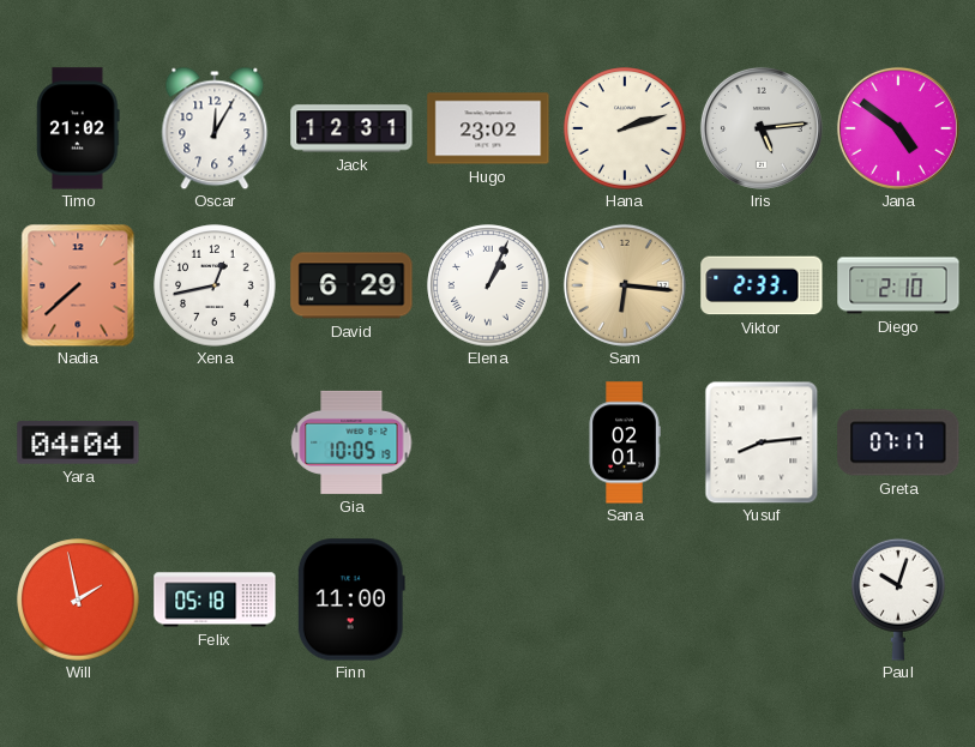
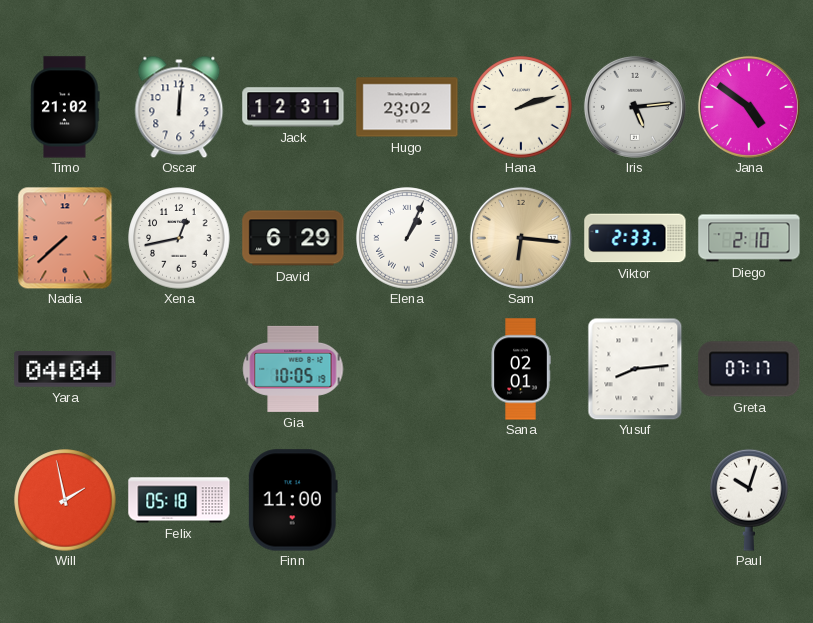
Oscar: 12:05 -> 12:01 (179, 107)
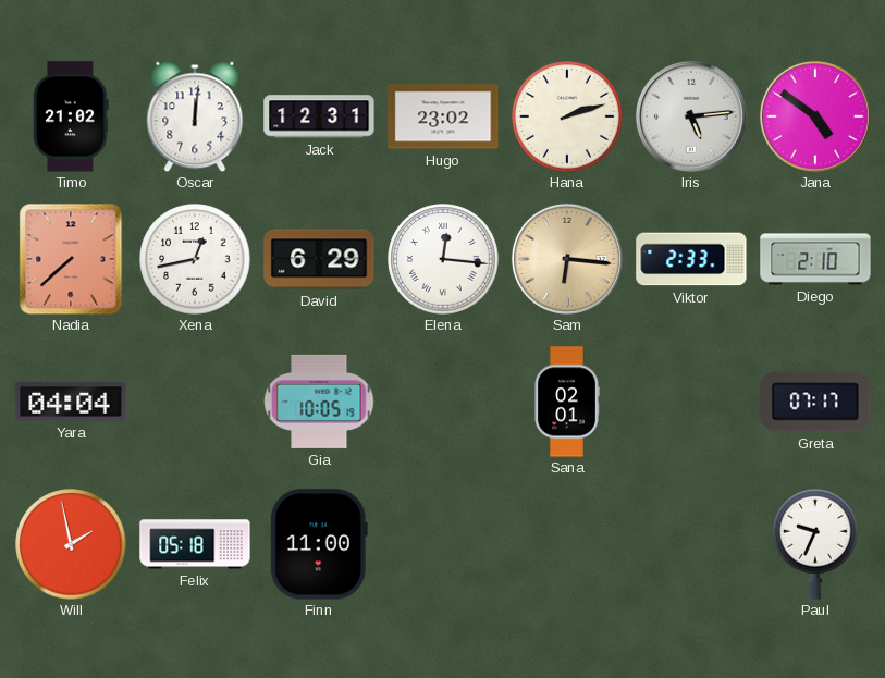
Elena: 1:04 -> 12:16 (443, 259)
Yusuf: 8:14 -> none (635, 369)
Paul: 10:03 -> 9:34 (815, 544)
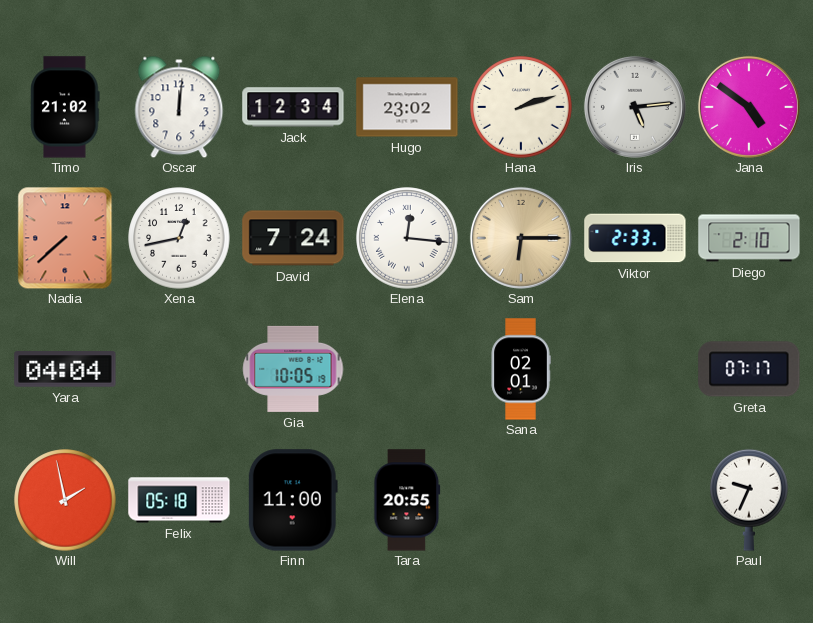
Jack: 12:31 -> 12:34 (293, 107)
David: 6:29 -> 7:24 (293, 238)
Sam: 6:16 -> 6:15 (521, 238)
Tara: none -> 20:55 (407, 500)
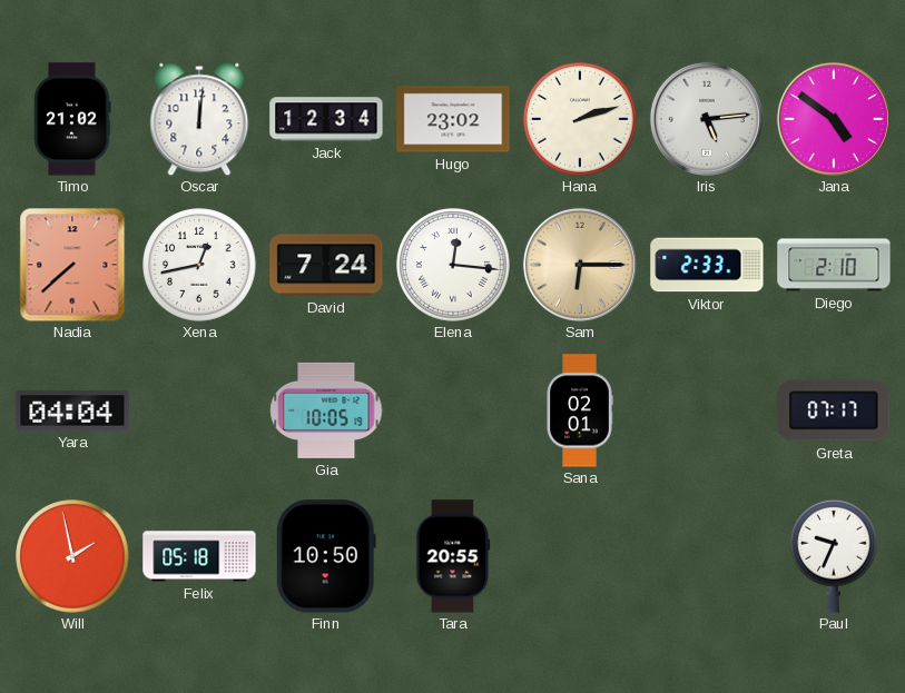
Finn: 11:00 -> 10:50 (326, 556)
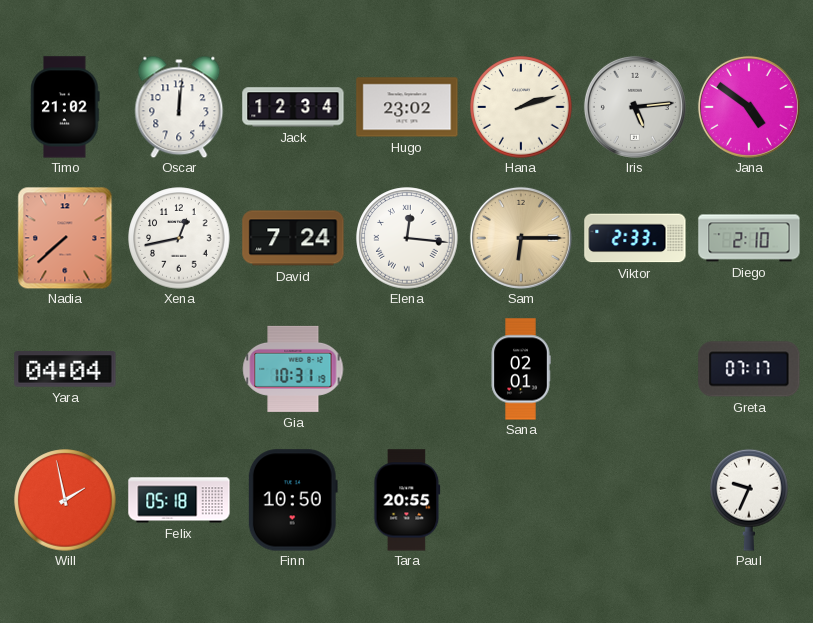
Gia: 10:05 -> 10:31 (293, 369)
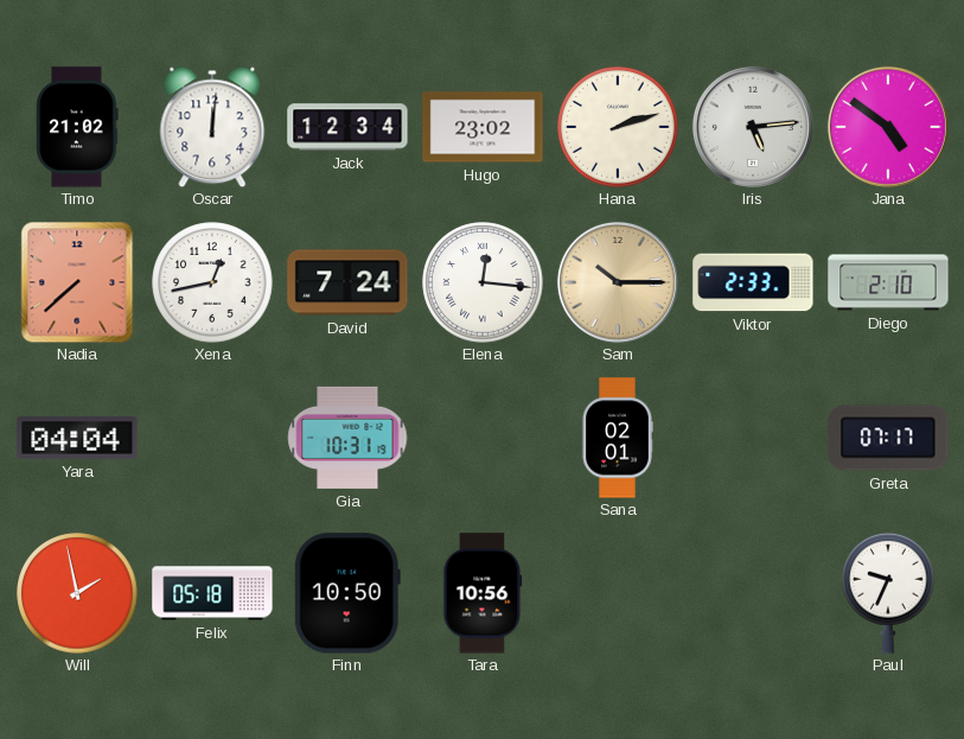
Sam: 6:15 -> 10:15 (618, 282)
Tara: 20:55 -> 10:56 (483, 593)
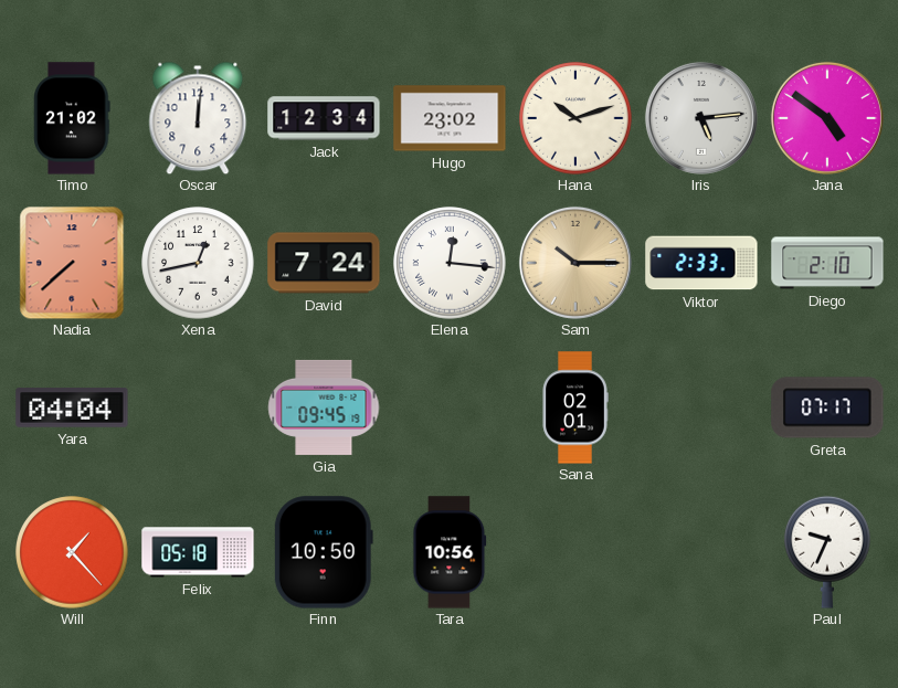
Hana: 2:12 -> 10:12 (575, 118)
Gia: 10:31 -> 09:45 (324, 407)
Will: 1:58 -> 1:23 (72, 552)
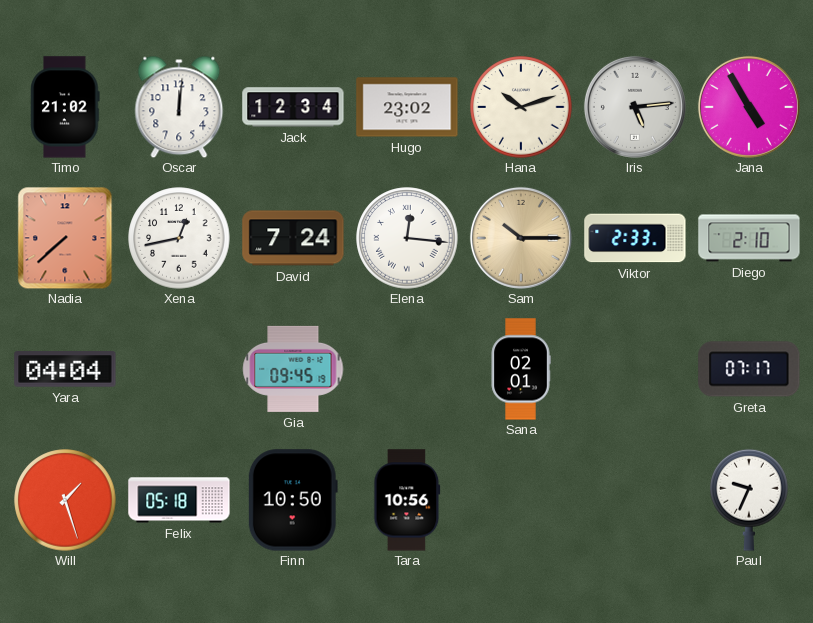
Jana: 4:51 -> 4:55 (749, 107)
Will: 1:23 -> 1:27 (65, 500)
